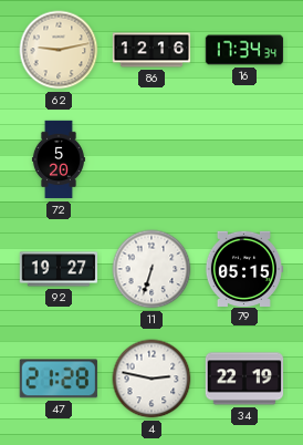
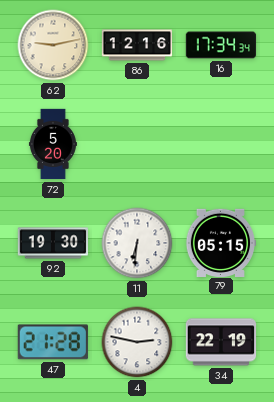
92: 19:27 -> 19:30 (53, 243)
11: 6:33 -> 6:31 (137, 243)
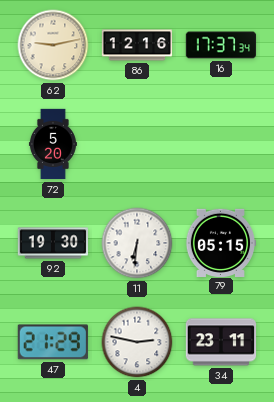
16: 17:34 -> 17:37 (221, 45)
47: 21:28 -> 21:29 (53, 342)
34: 22:19 -> 23:11 (221, 342)
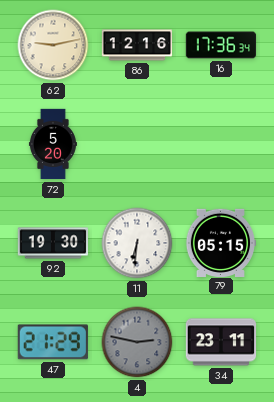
16: 17:37 -> 17:36 (221, 45)
4 dial: white -> grey (137, 342)
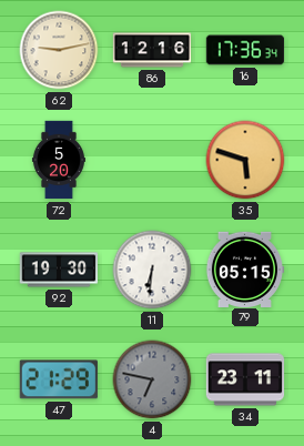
35: none -> 5:48 (245, 160)
4: 2:47 -> 6:47 (152, 379)
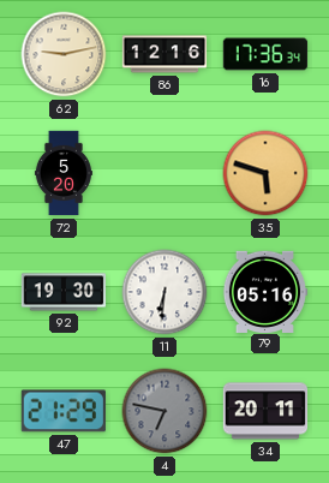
79: 05:15 -> 05:16 (264, 291)
34: 23:11 -> 20:11 (265, 411)
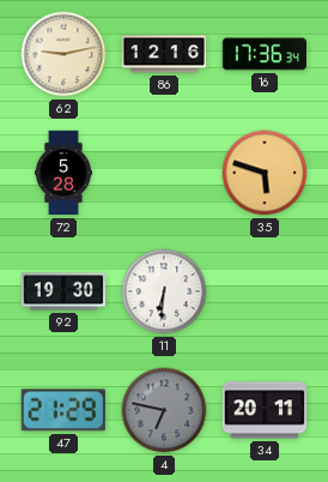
72: 5:20 -> 5:28 (63, 173)
79: 05:16 -> none (264, 291)
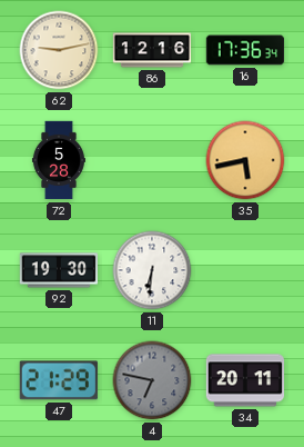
35: 5:48 -> 5:43 (245, 160)
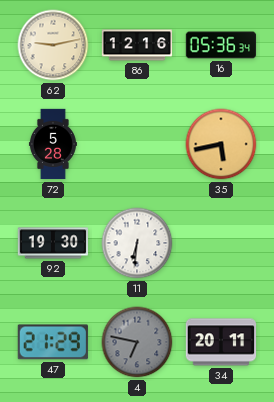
16: 17:36 -> 05:36 (221, 45)
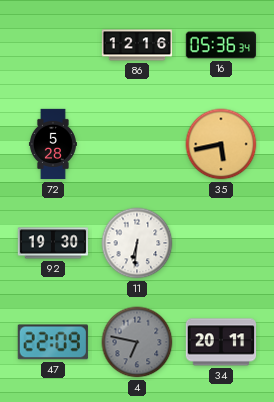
62: 9:13 -> none (53, 45)
47: 21:29 -> 22:09 (53, 342)
